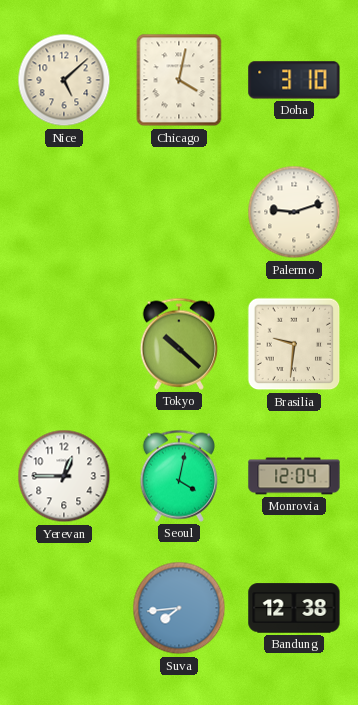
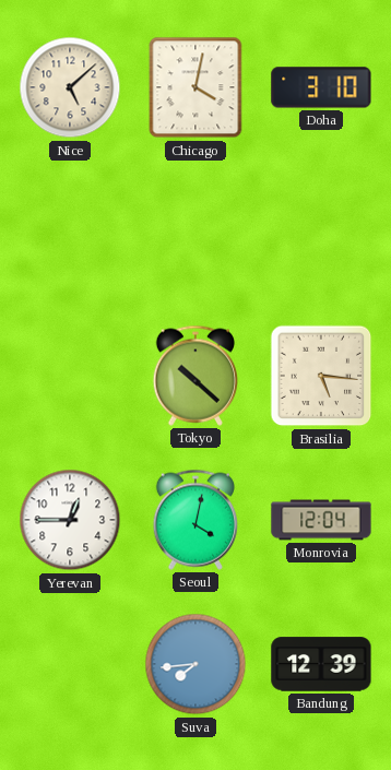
Palermo: 9:12 -> none (294, 212)
Brasilia: 9:31 -> 5:16 (321, 376)
Bandung: 12:38 -> 12:39 (321, 664)
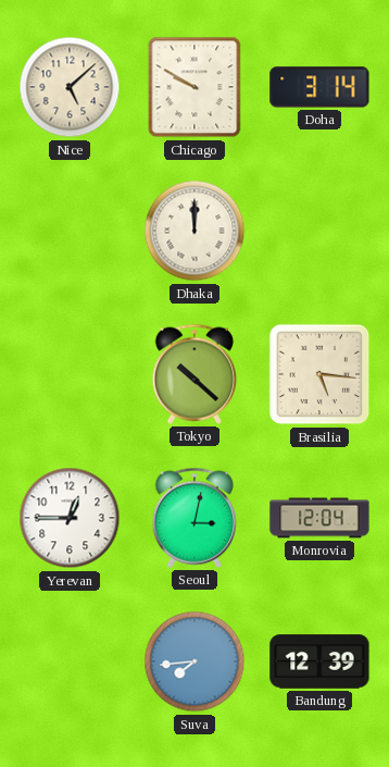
Chicago: 4:02 -> 9:50 (195, 87)
Doha: 3:10 -> 3:14 (319, 87)
Dhaka: none -> 12:00 (195, 231)
Seoul: 4:02 -> 3:02 (193, 518)
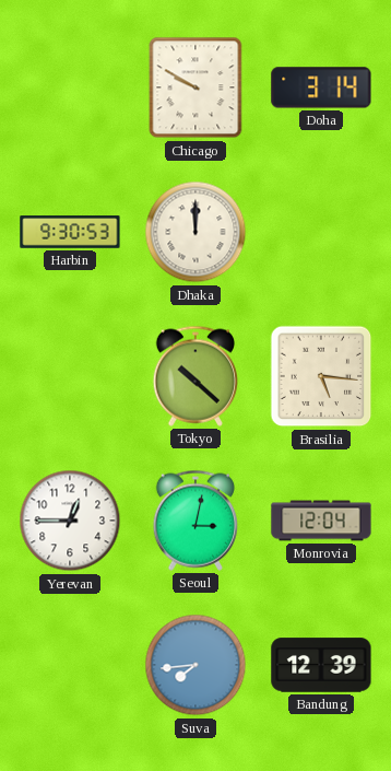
Nice: 5:08 -> none (70, 87)
Harbin: none -> 9:30 (70, 232)
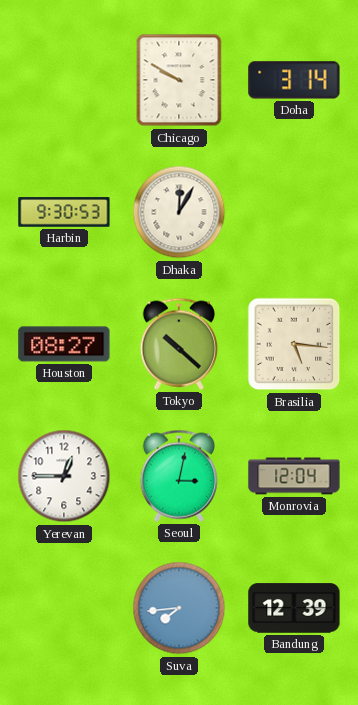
Dhaka: 12:00 -> 12:05 (179, 212)
Houston: none -> 08:27 (64, 344)
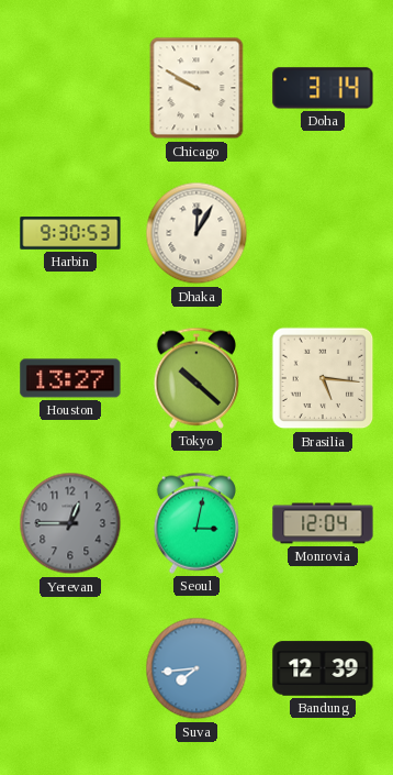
Houston: 08:27 -> 13:27 (70, 378)
Yerevan dial: white -> grey (70, 523)
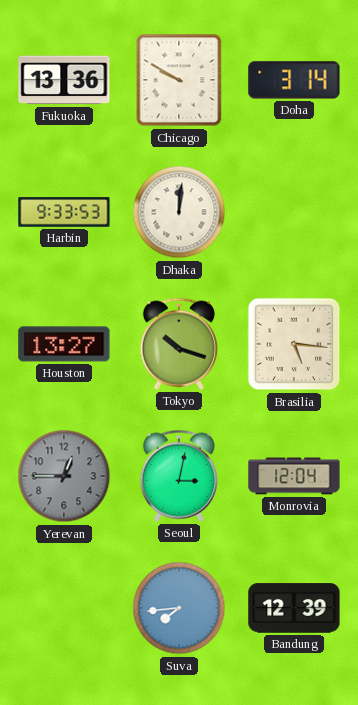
Fukuoka: none -> 13:36 (64, 80)
Harbin: 9:30 -> 9:33 (64, 212)
Dhaka: 12:05 -> 12:01 (179, 212)
Tokyo: 10:22 -> 10:18 (178, 344)
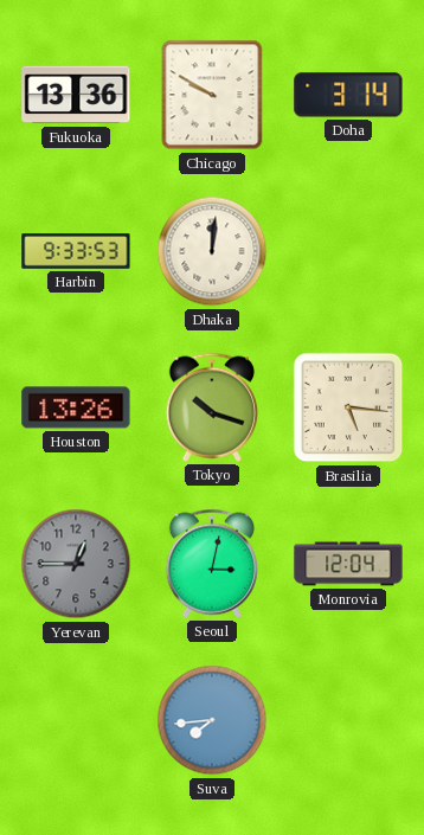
Houston: 13:27 -> 13:26 (76, 407)
Bandung: 12:39 -> none (294, 608)
